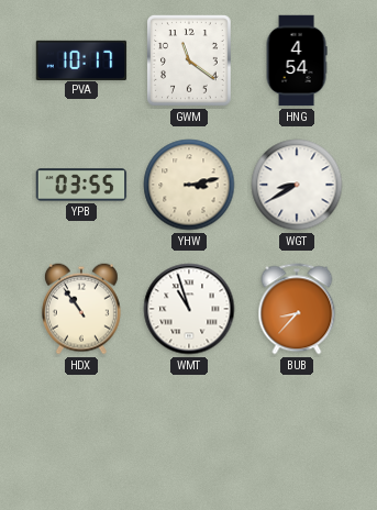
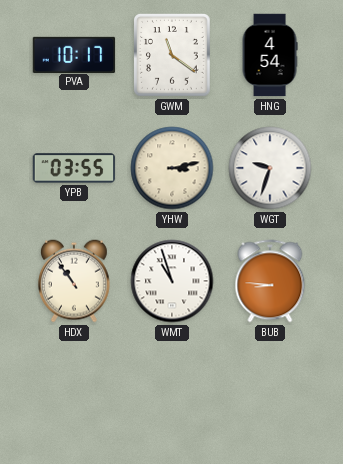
WGT: 8:40 -> 9:33 (270, 168)
BUB: 8:37 -> 8:46 (270, 281)
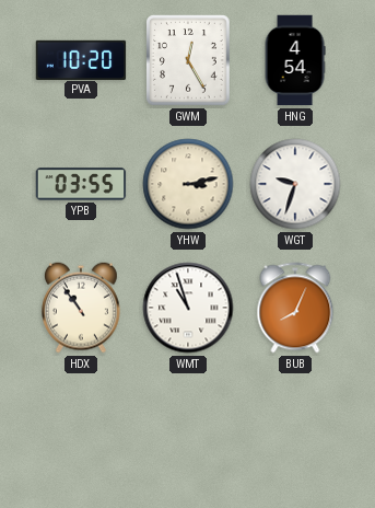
PVA: 10:17 -> 10:20 (81, 59)
GWM: 11:21 -> 12:25 (189, 61)
BUB: 8:46 -> 8:04 (295, 308)
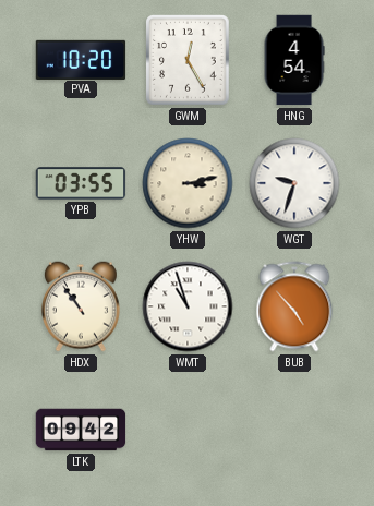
BUB: 8:04 -> 4:53 (294, 306)
LTK: none -> 09:42 (81, 430)
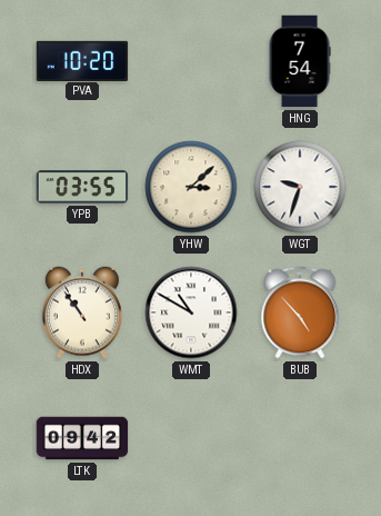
GWM: 12:25 -> none (189, 61)
HNG: 4:54 -> 7:54 (300, 61)
YHW: 3:13 -> 3:08 (191, 187)
WMT: 10:57 -> 10:50 (191, 312)
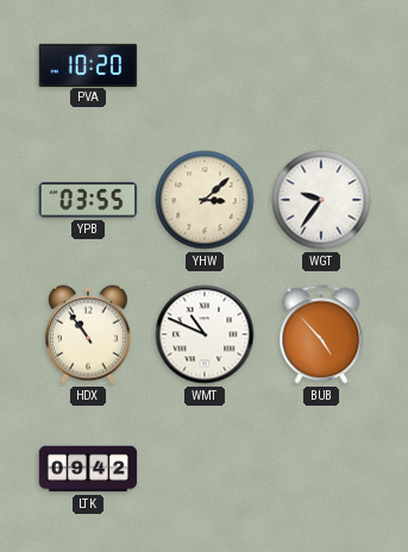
HNG: 7:54 -> none (300, 61)
WGT: 9:33 -> 9:36 (321, 200)
WMT: 10:50 -> 10:49 (205, 334)
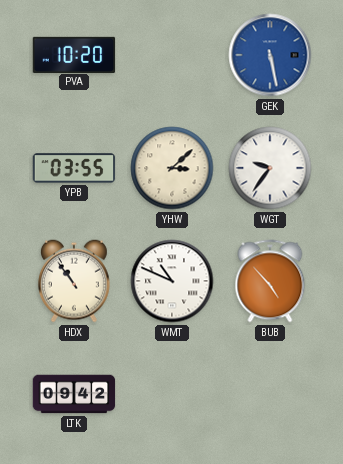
GEK: none -> 5:28 (270, 55)
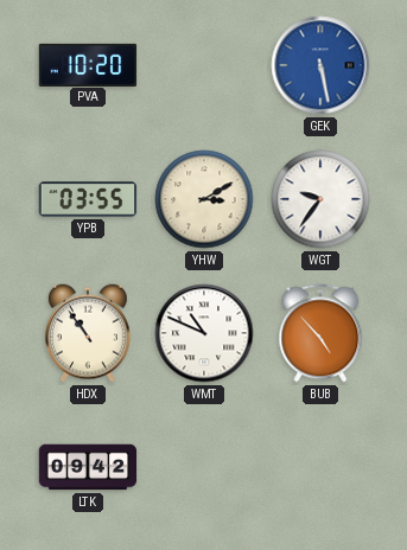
YHW: 3:08 -> 3:10 (204, 199)
